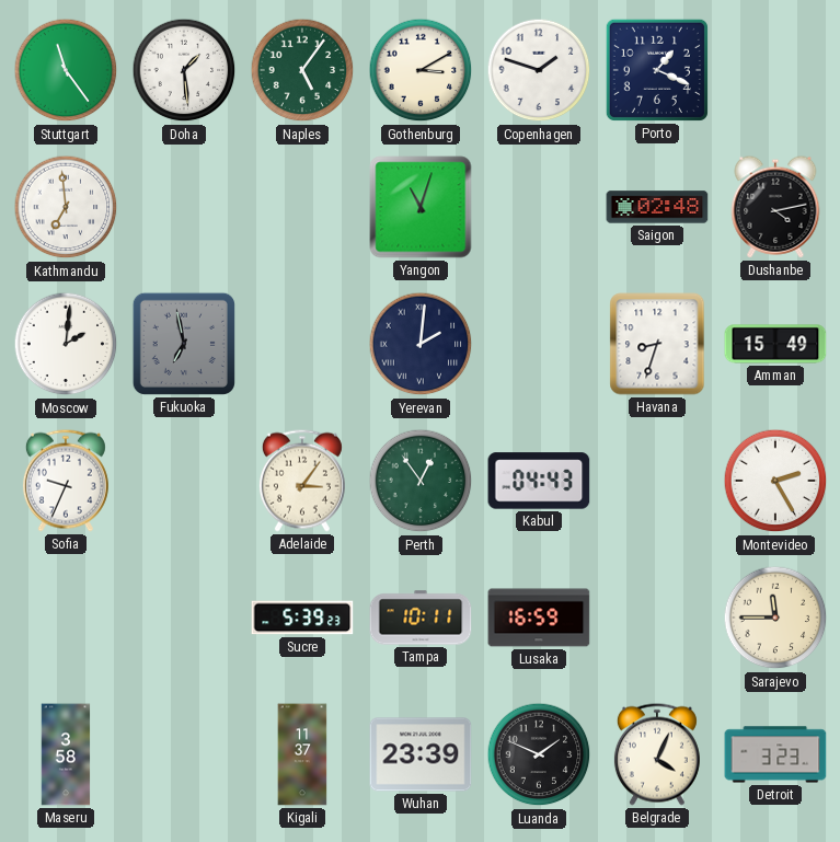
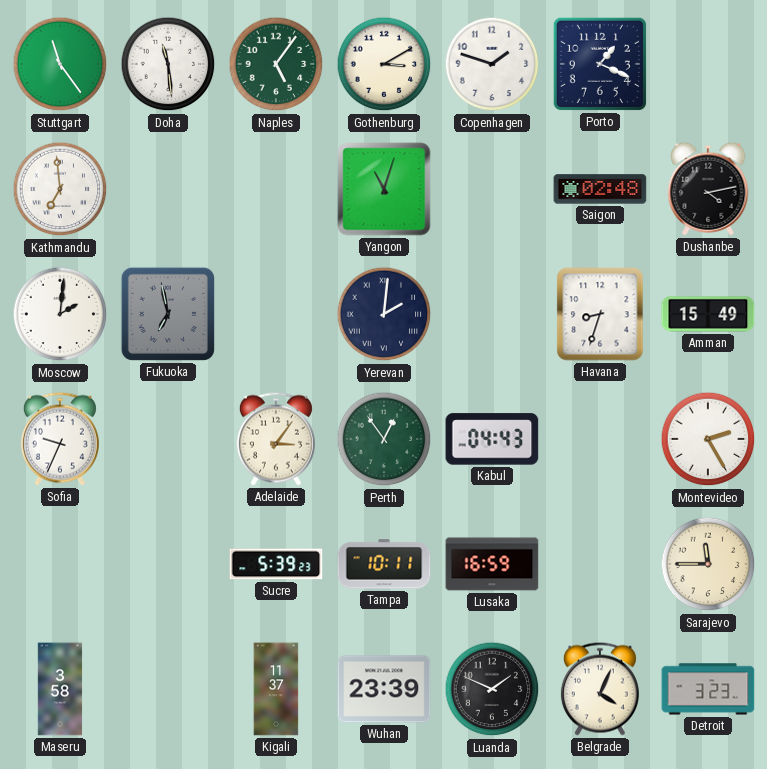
Doha: 1:29 -> 11:29 (168, 64)
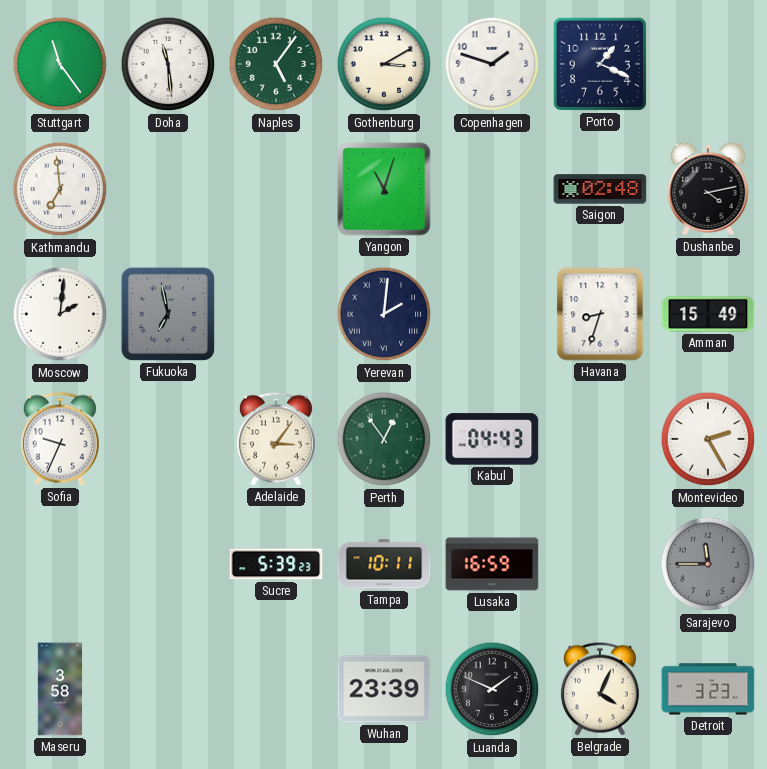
Sarajevo dial: cream -> grey (708, 564)
Kigali: 11:37 -> none (276, 689)
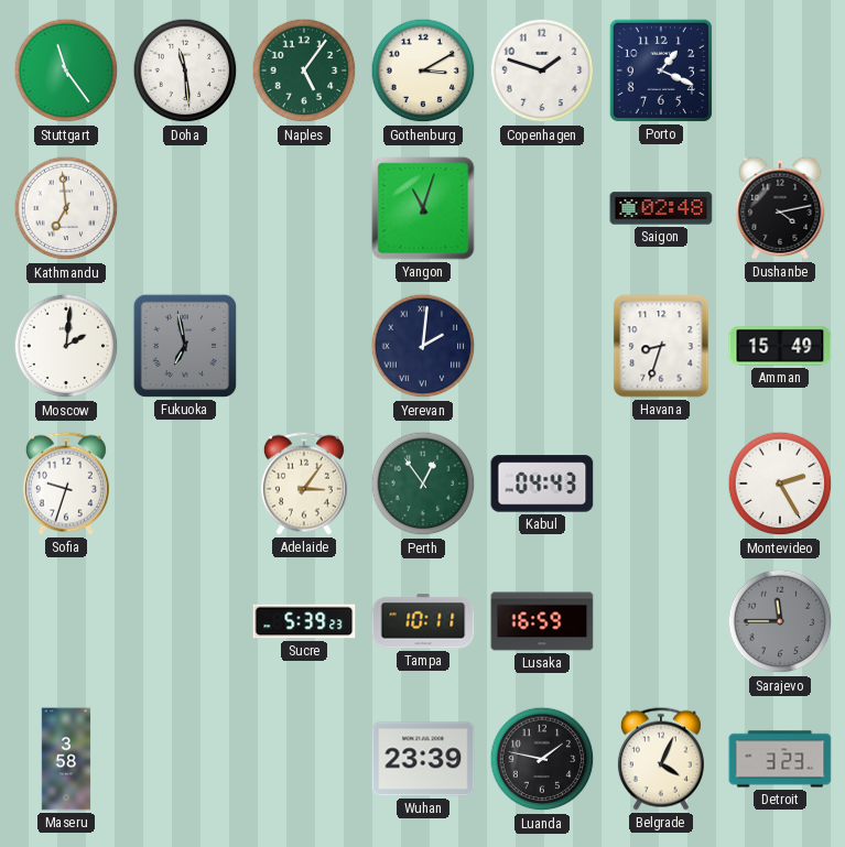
Sofia: 9:34 -> 9:33 (66, 484)
Luanda: 1:49 -> 1:47 (542, 759)
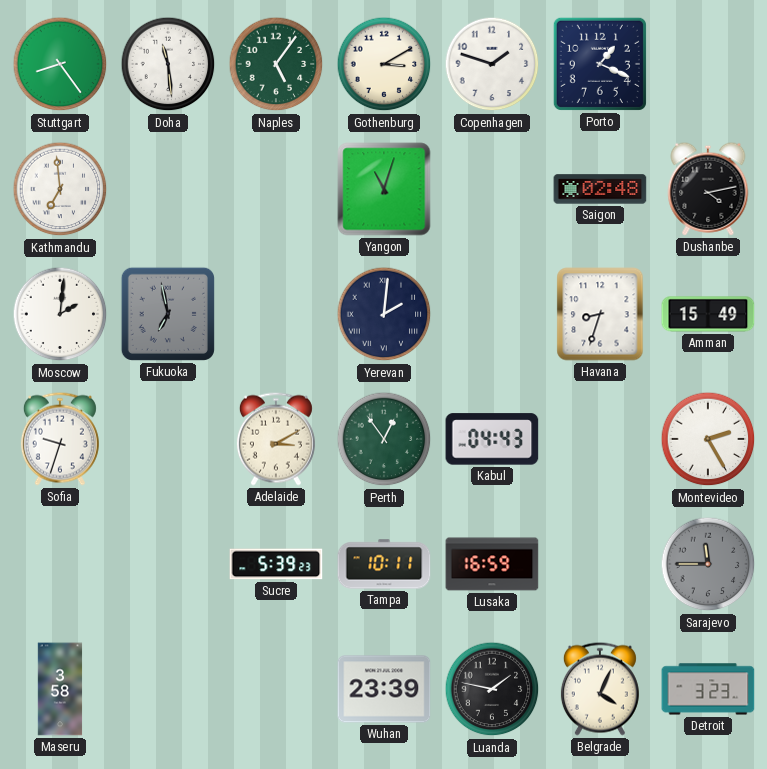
Stuttgart: 11:24 -> 8:24 (60, 64)
Adelaide: 3:06 -> 3:10 (276, 439)
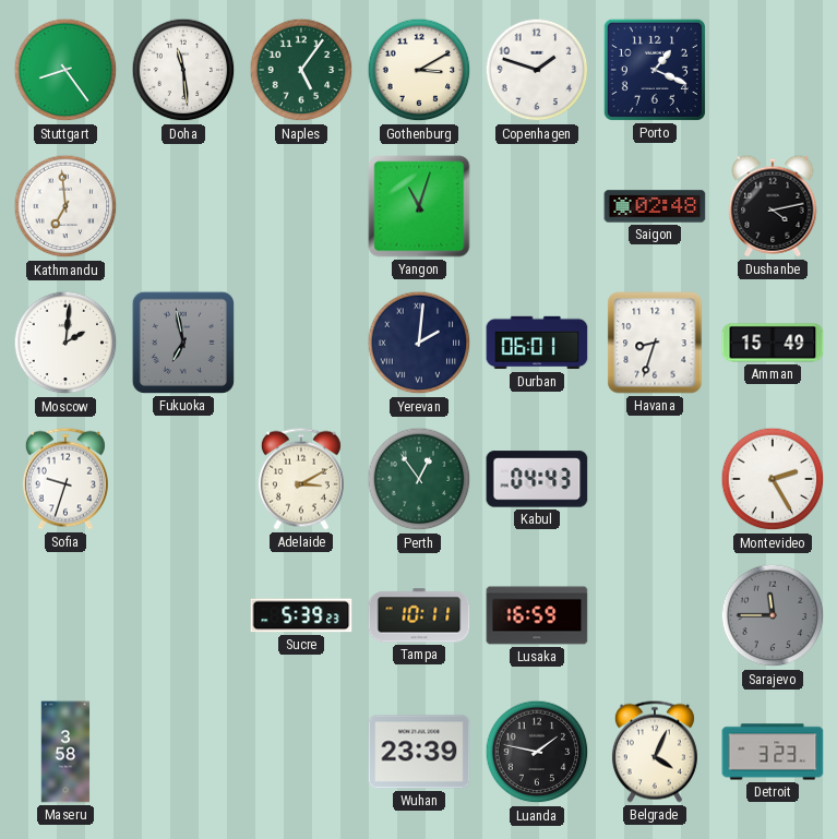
Durban: none -> 06:01 (537, 343)
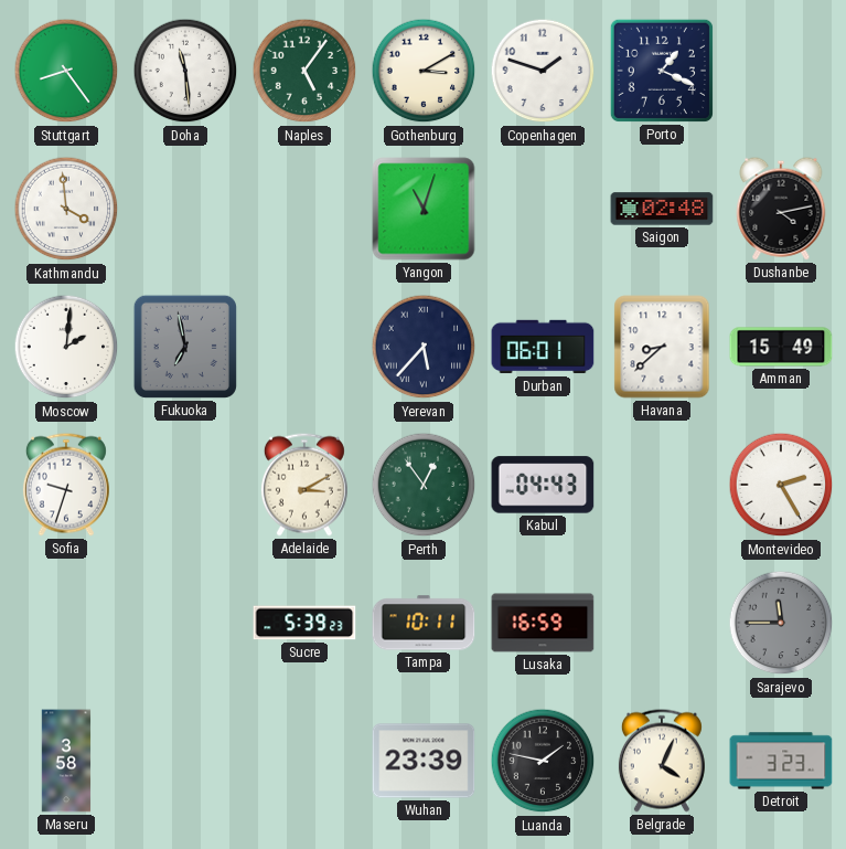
Kathmandu: 6:59 -> 3:59 (66, 209)
Yerevan: 2:01 -> 5:37 (424, 347)
Havana: 8:33 -> 8:38 (662, 347)
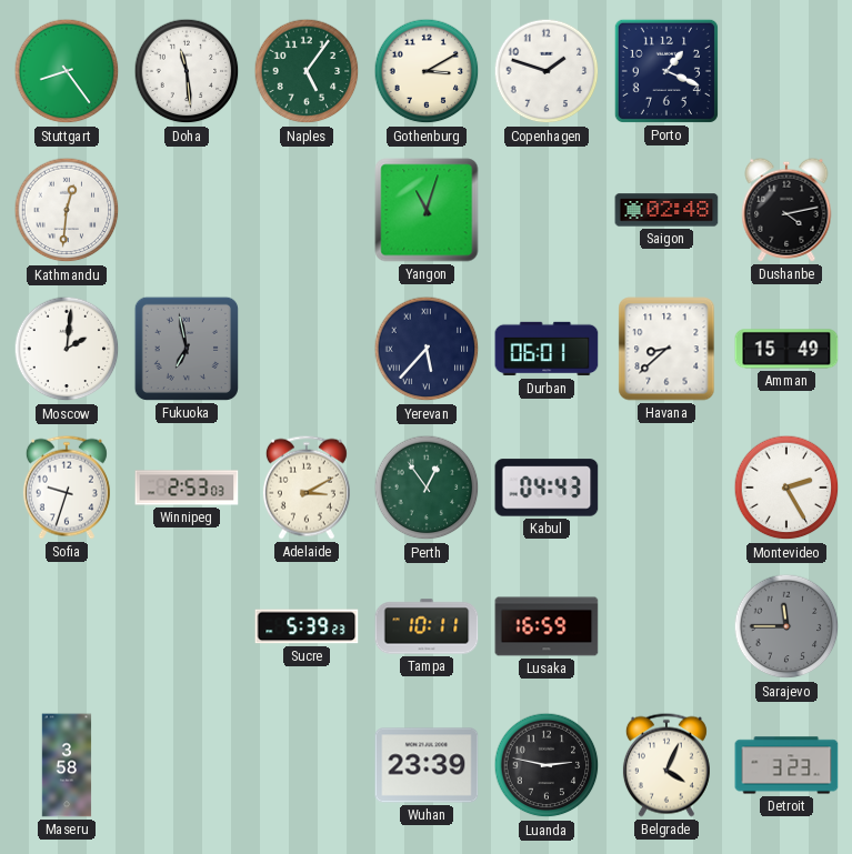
Kathmandu: 3:59 -> 12:31 (67, 210)
Winnipeg: none -> 2:53 (187, 488)
Luanda: 1:47 -> 2:47 (547, 765)
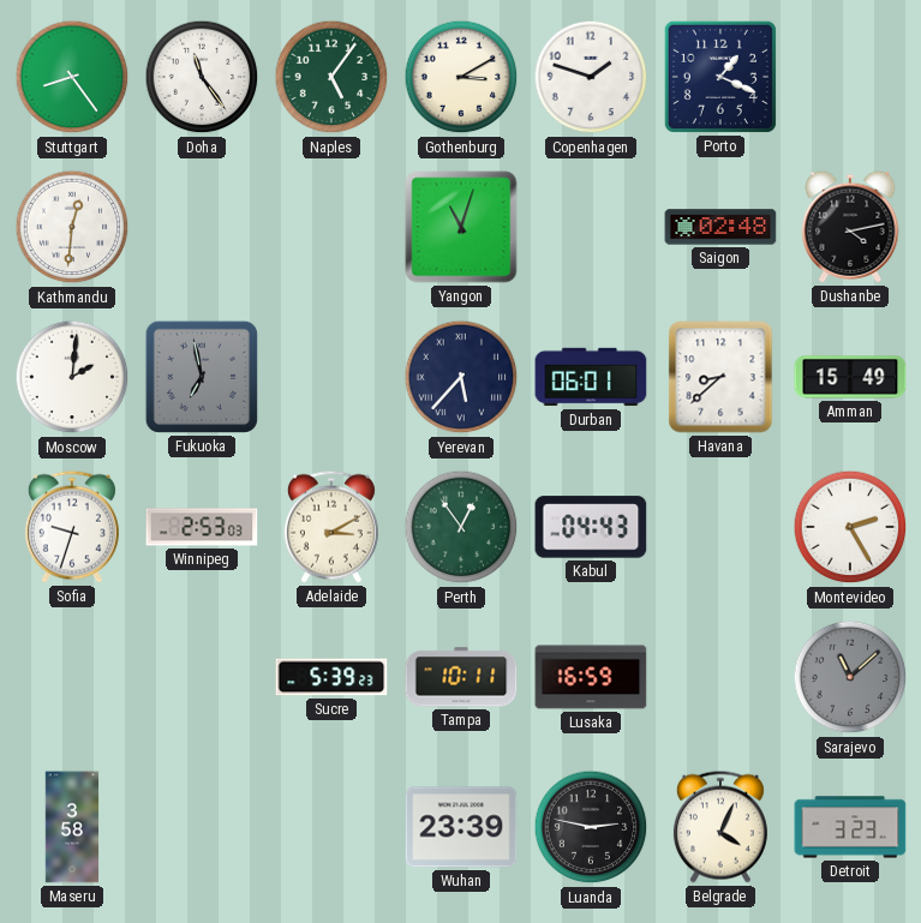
Doha: 11:29 -> 11:24 (202, 77)
Sarajevo: 11:45 -> 11:08 (850, 677)
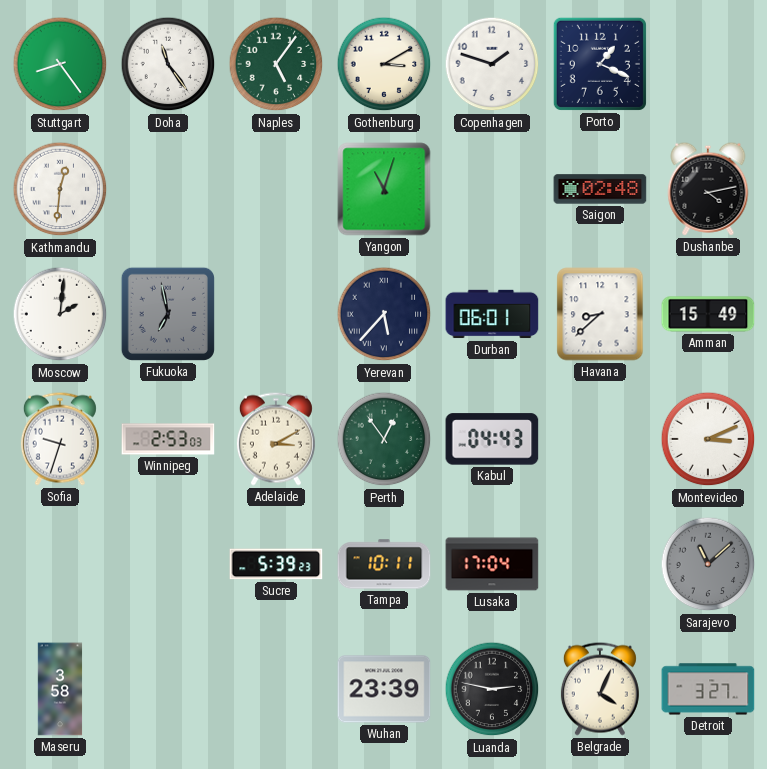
Montevideo: 2:25 -> 3:11 (708, 439)
Lusaka: 16:59 -> 17:04 (492, 564)
Detroit: 3:23 -> 3:27 (708, 689)
